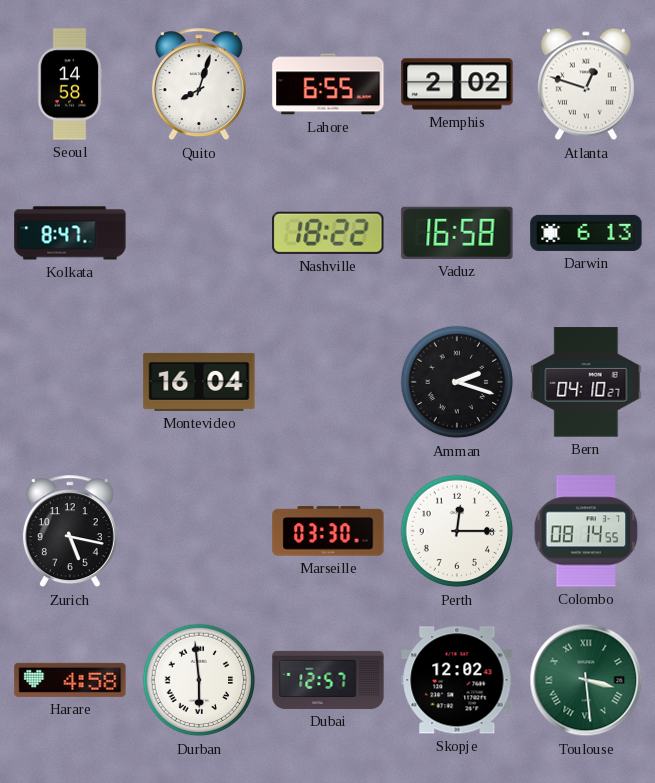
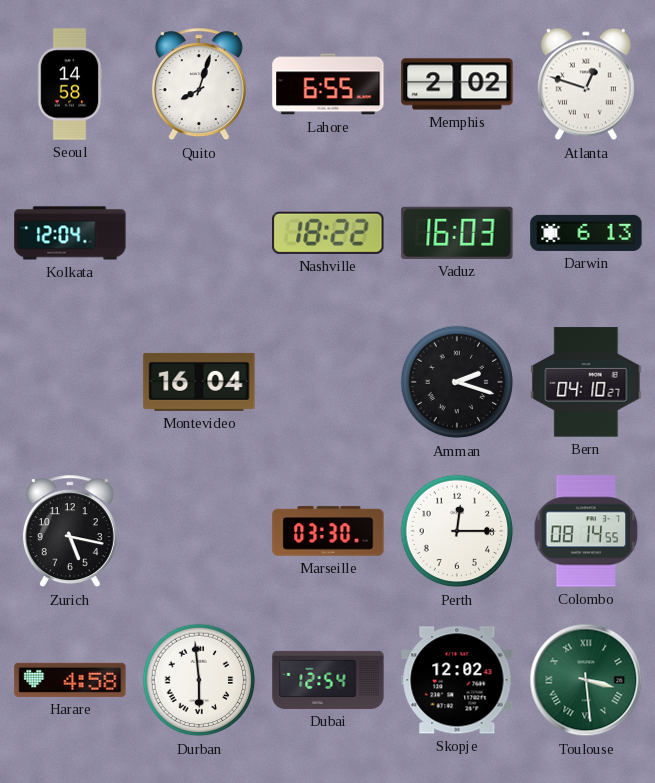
Kolkata: 8:47 -> 12:04 (70, 233)
Vaduz: 16:58 -> 16:03 (457, 233)
Dubai: 12:57 -> 12:54 (328, 680)
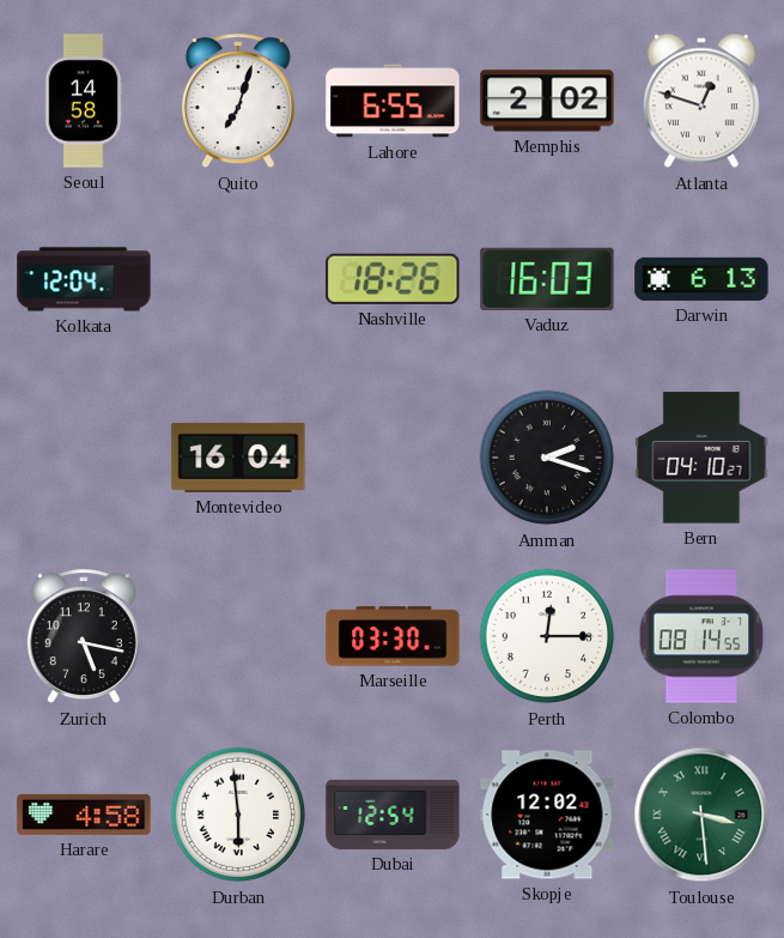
Quito: 8:03 -> 7:03 (238, 102)
Nashville: 18:22 -> 18:26 (393, 279)
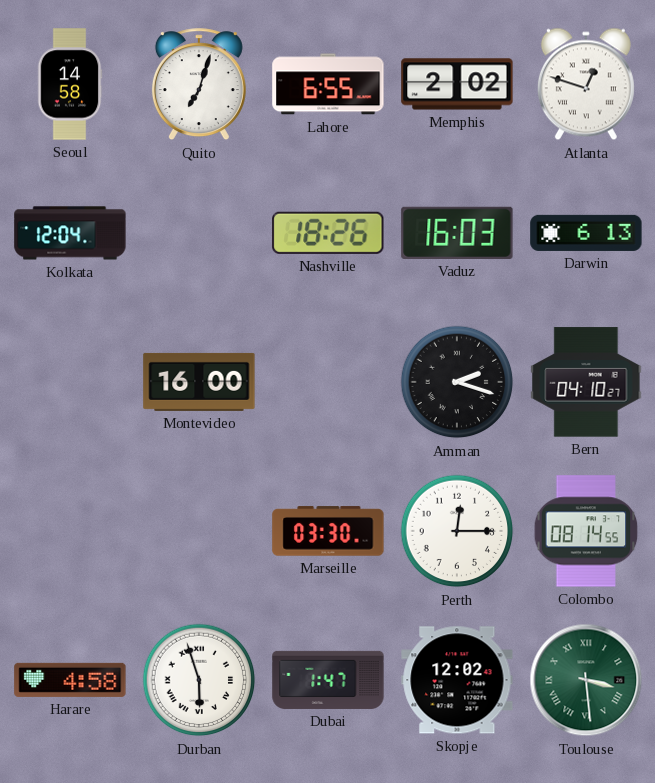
Montevideo: 16:04 -> 16:00 (199, 382)
Zurich: 5:17 -> none (84, 637)
Durban: 5:59 -> 5:57 (199, 680)
Dubai: 12:54 -> 1:47 (328, 680)
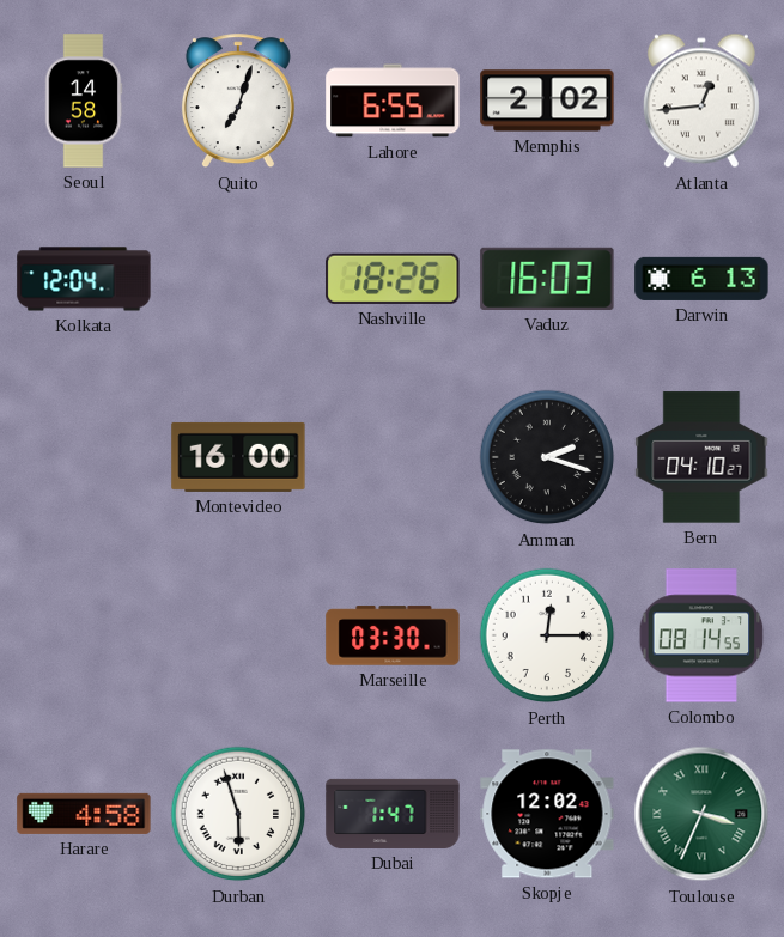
Atlanta: 12:48 -> 12:44 (701, 101)
Toulouse: 3:29 -> 3:34 (701, 814)
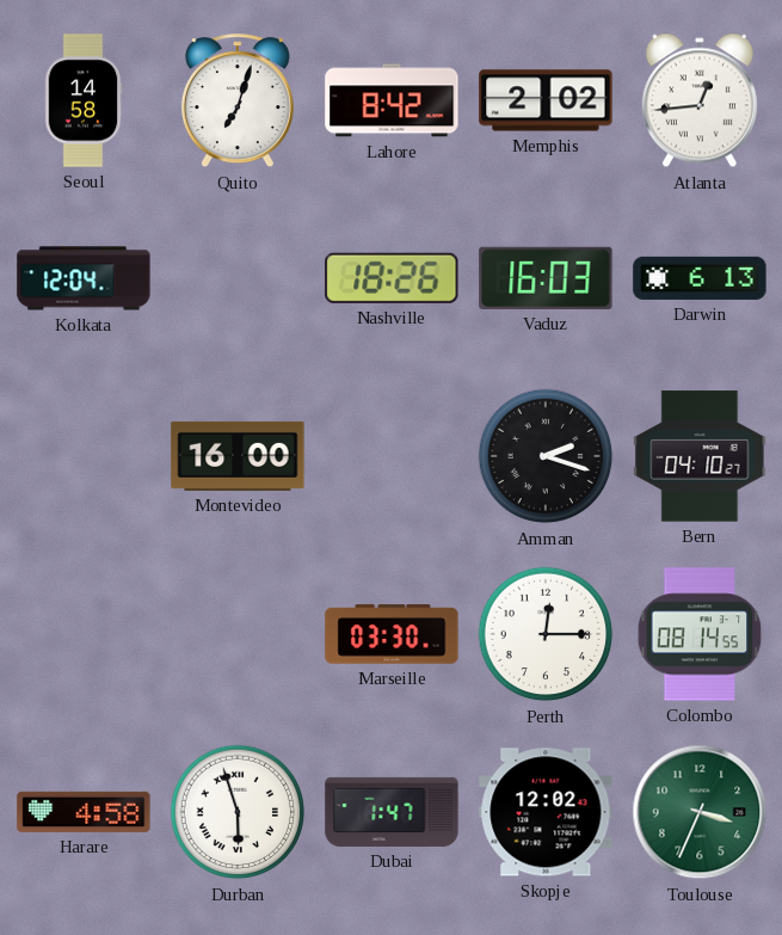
Lahore: 6:55 -> 8:42 (392, 100)
Toulouse numerals: Roman -> Arabic (700, 812)
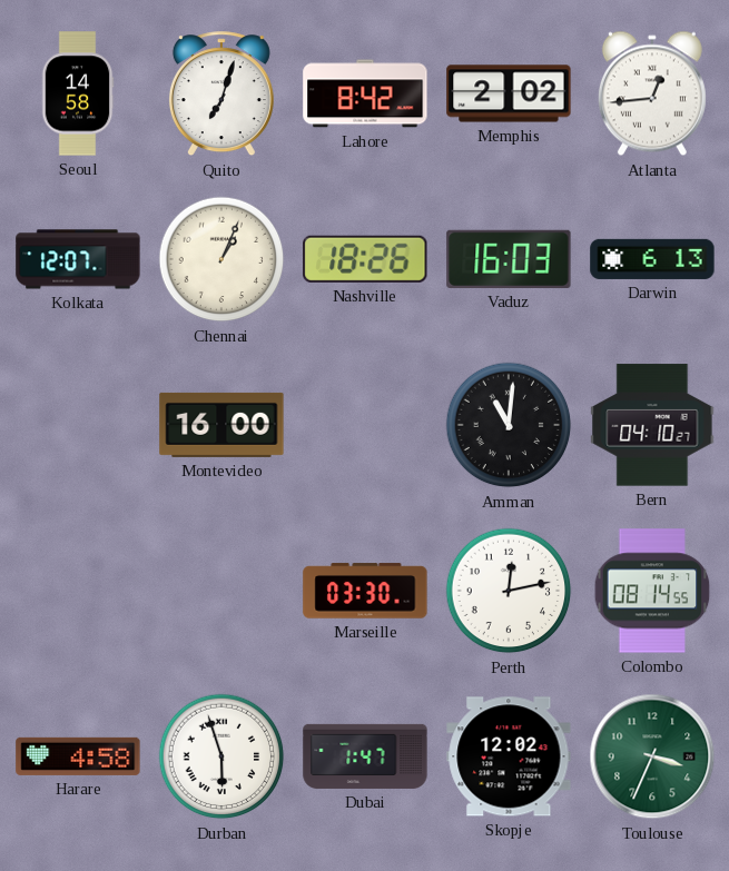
Kolkata: 12:04 -> 12:07 (78, 259)
Chennai: none -> 1:04 (221, 259)
Amman: 2:18 -> 11:01 (509, 425)
Perth: 12:15 -> 12:13 (509, 591)
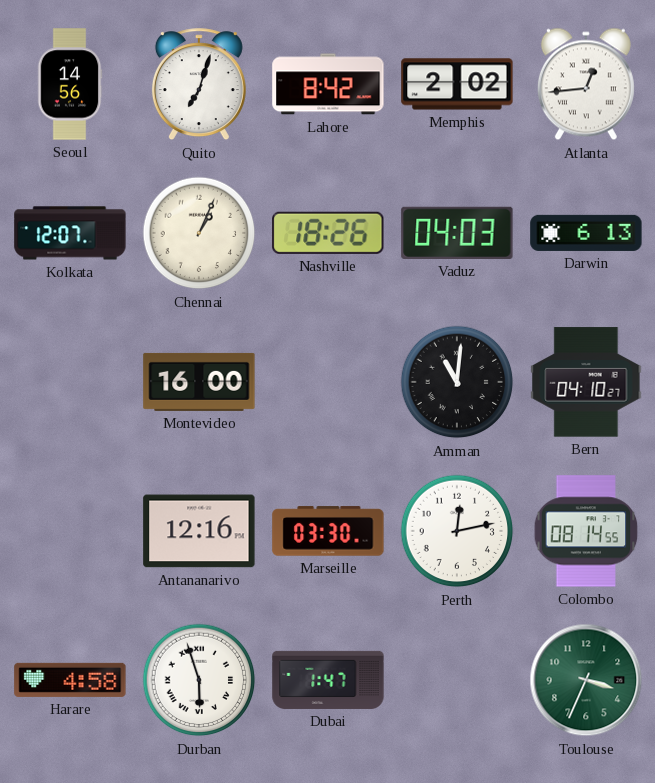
Seoul: 14:58 -> 14:56 (70, 84)
Vaduz: 16:03 -> 04:03 (457, 233)
Antananarivo: none -> 12:16 (199, 531)
Skopje: 12:02 -> none (509, 756)
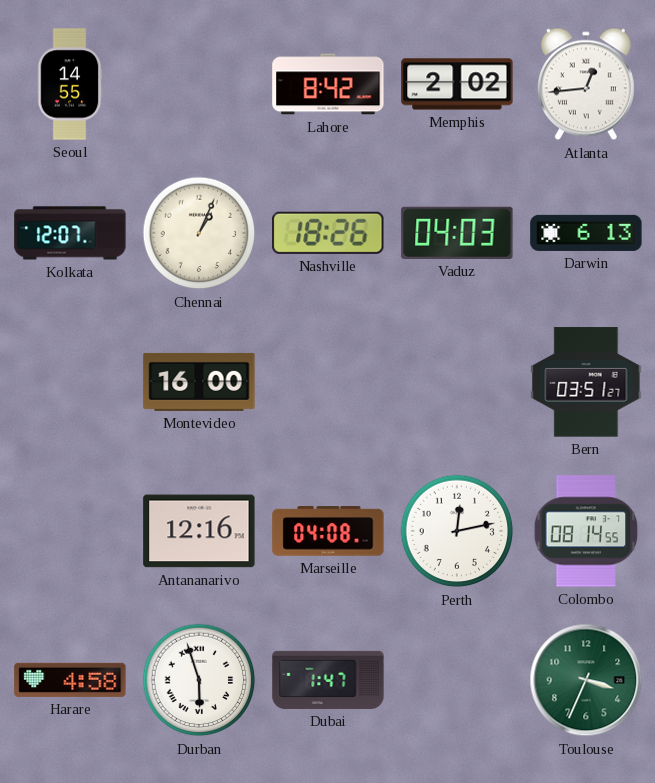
Seoul: 14:56 -> 14:55 (70, 84)
Quito: 7:03 -> none (199, 85)
Amman: 11:01 -> none (457, 382)
Bern: 04:10 -> 03:51 (586, 382)
Marseille: 03:30 -> 04:08 (328, 531)
